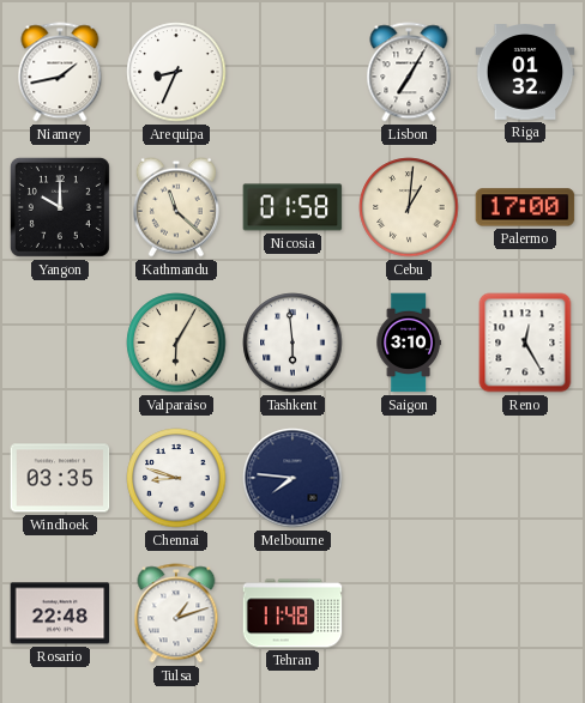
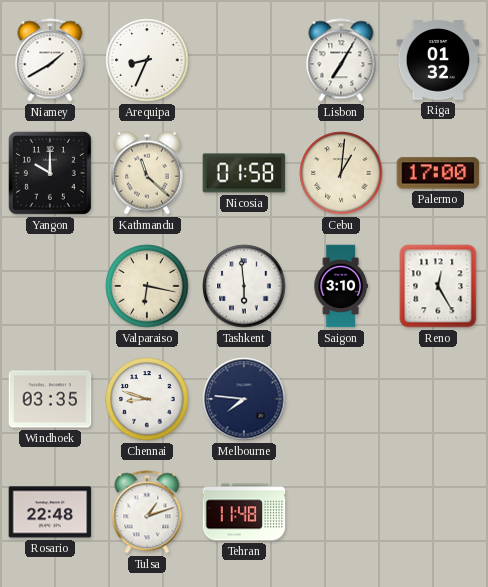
Niamey: 1:43 -> 1:40 (50, 60)
Valparaiso: 6:05 -> 6:17 (147, 286)
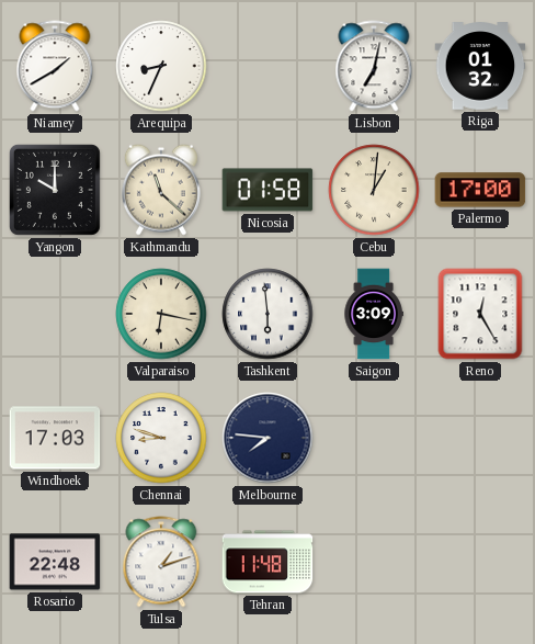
Lisbon: 7:05 -> 7:02 (374, 66)
Saigon: 3:10 -> 3:09 (374, 314)
Windhoek: 03:35 -> 17:03 (55, 438)
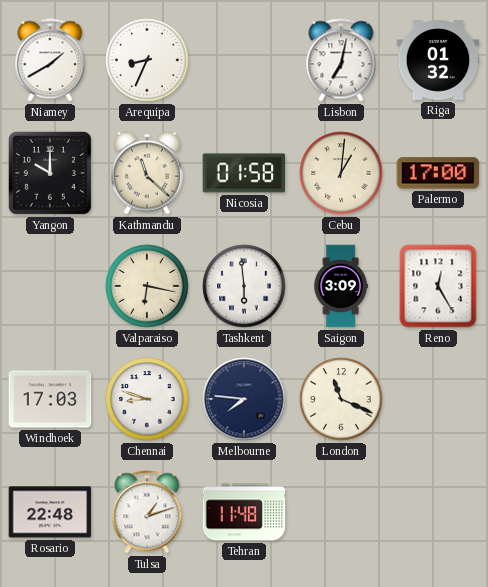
London: none -> 11:19 (341, 399)
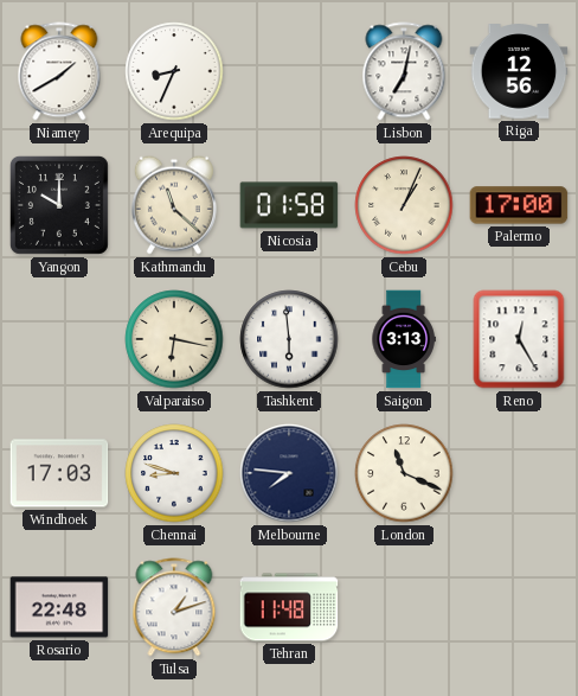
Riga: 01:32 -> 12:56 (519, 71)
Cebu: 1:01 -> 1:04 (404, 205)
Saigon: 3:09 -> 3:13 (404, 339)
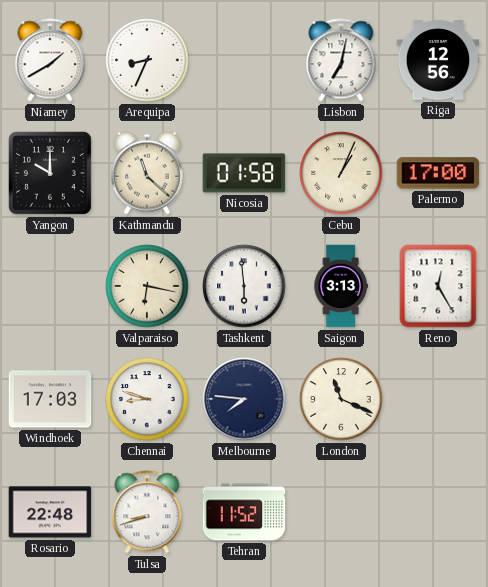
Tulsa: 1:12 -> 8:42 (147, 512)
Tehran: 11:48 -> 11:52 (244, 512)
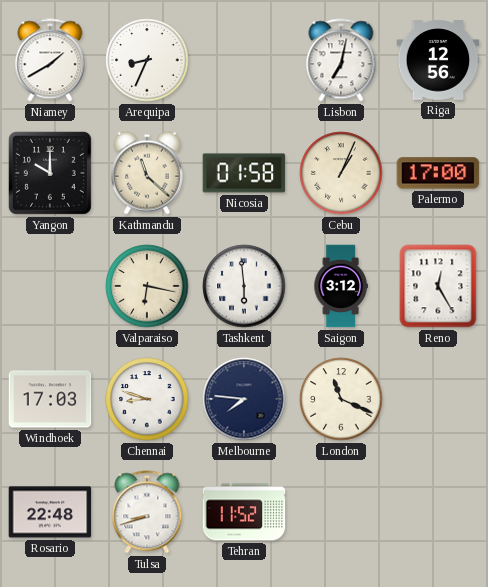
Saigon: 3:13 -> 3:12 (341, 286)
